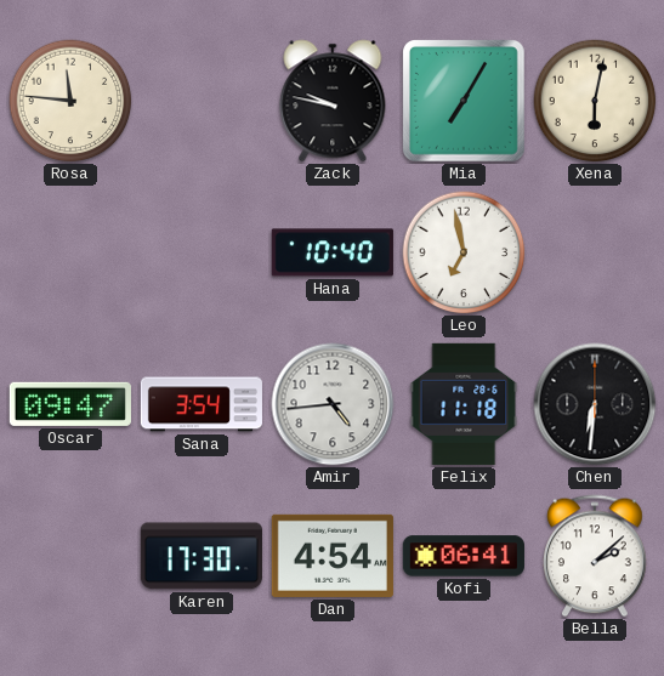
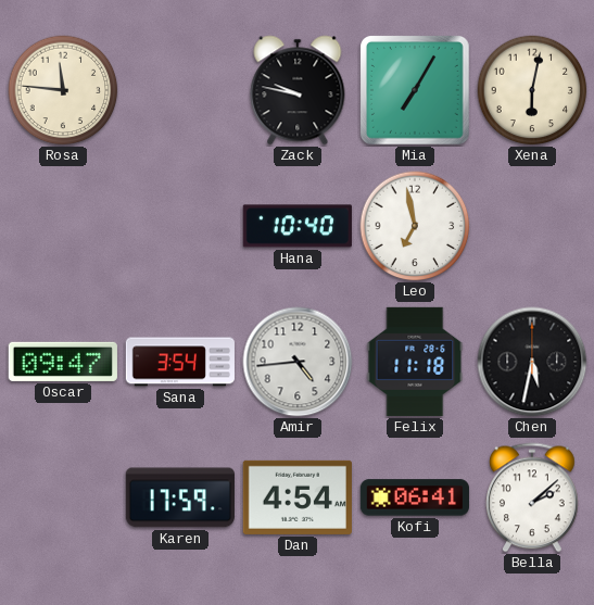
Chen: 6:31 -> 5:32 (532, 362)
Karen: 17:30 -> 17:59 (180, 497)
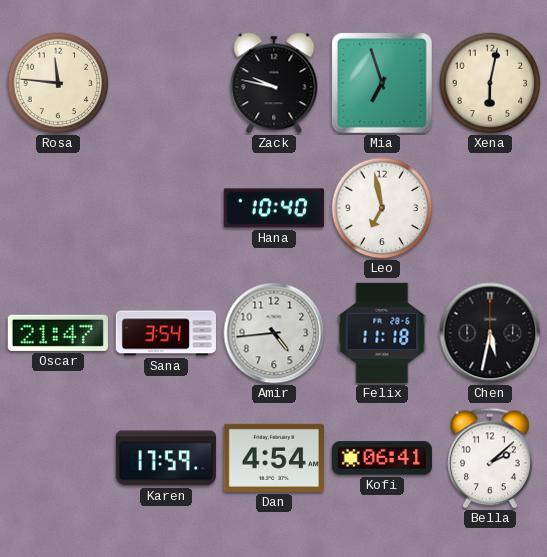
Mia: 7:05 -> 6:57 (383, 84)
Oscar: 09:47 -> 21:47 (58, 333)
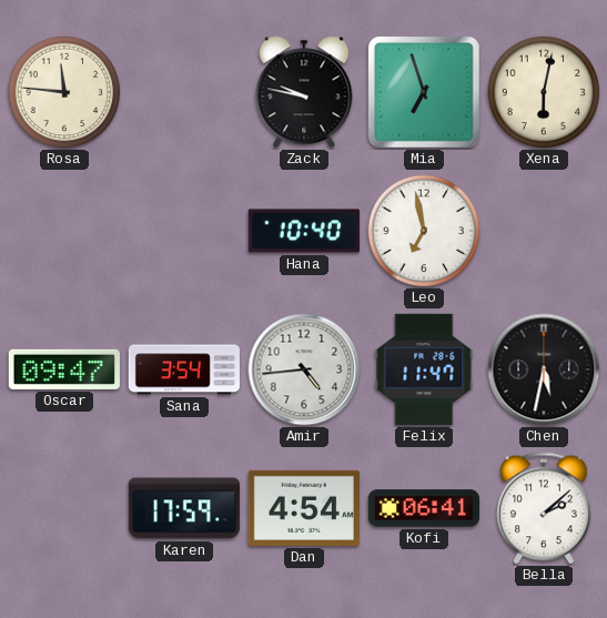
Oscar: 21:47 -> 09:47 (64, 369)
Felix: 11:18 -> 11:47 (424, 369)
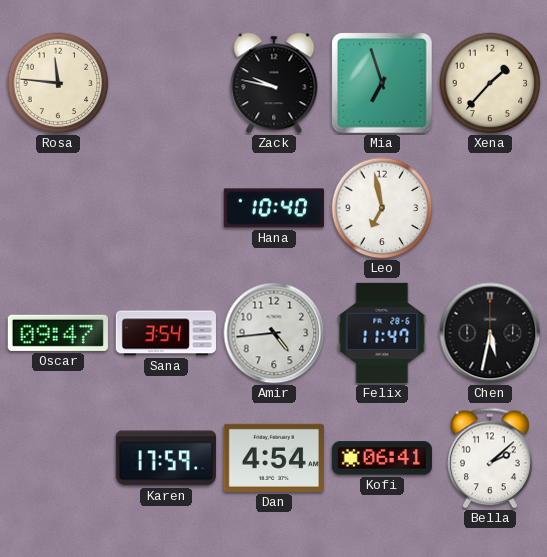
Xena: 6:02 -> 1:37 (490, 83)
